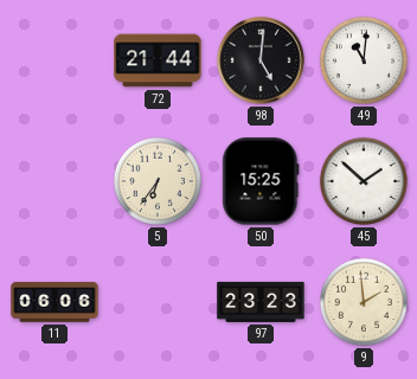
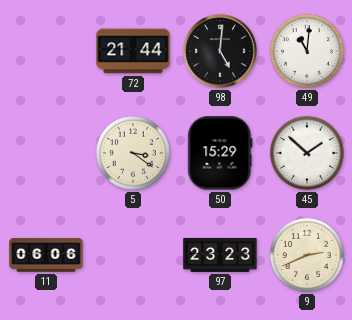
5: 6:36 -> 3:21 (133, 153)
50: 15:25 -> 15:29 (220, 153)
9: 1:59 -> 2:41 (307, 255)
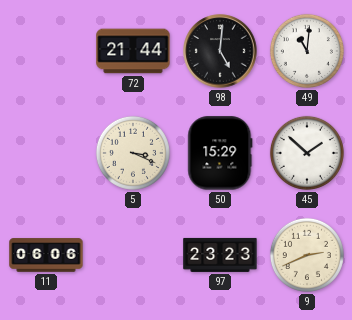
5: 3:21 -> 3:19 (133, 153)
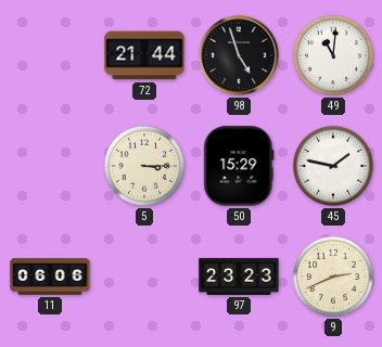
98: 5:01 -> 4:57 (239, 55)
5: 3:19 -> 3:15 (144, 166)
45: 1:52 -> 1:47 (333, 166)
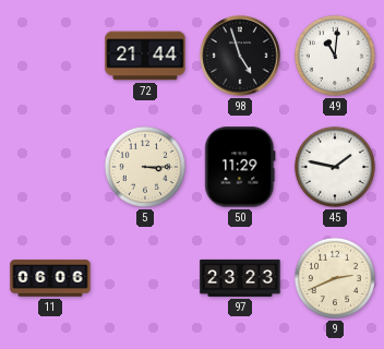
50: 15:29 -> 11:29 (240, 167)
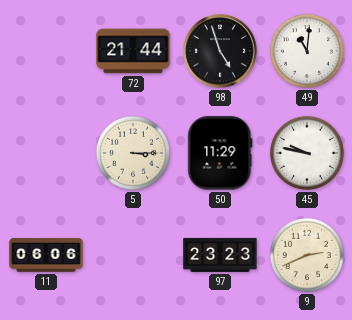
45: 1:47 -> 9:47 (307, 153)
